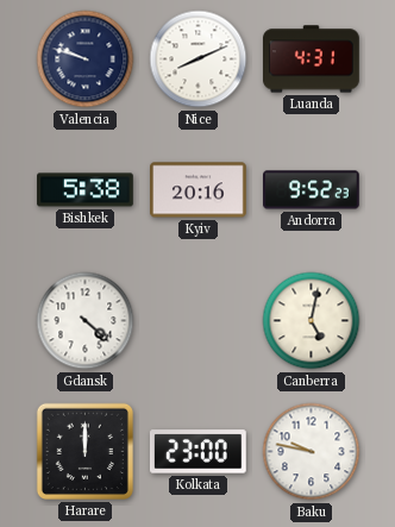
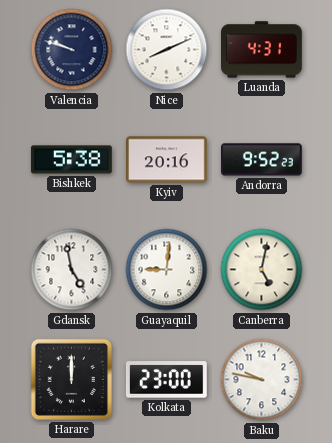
Gdansk: 4:22 -> 4:58 (72, 270)
Guayaquil: none -> 9:01 (167, 270)
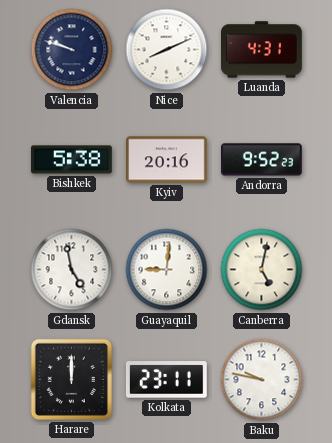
Kolkata: 23:00 -> 23:11 (166, 380)
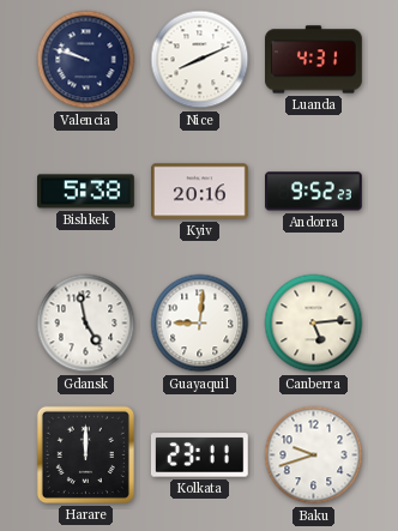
Canberra: 5:02 -> 5:14 (314, 324)
Baku: 9:47 -> 9:42 (314, 455)
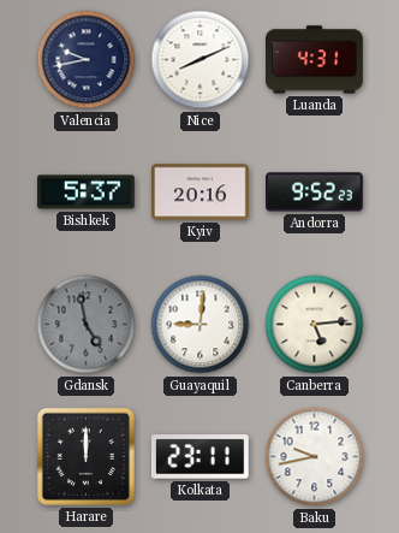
Valencia: 9:48 -> 9:43 (87, 60)
Bishkek: 5:38 -> 5:37 (87, 193)
Gdansk dial: white -> grey (87, 325)
Baku: 9:42 -> 9:43 (315, 457)
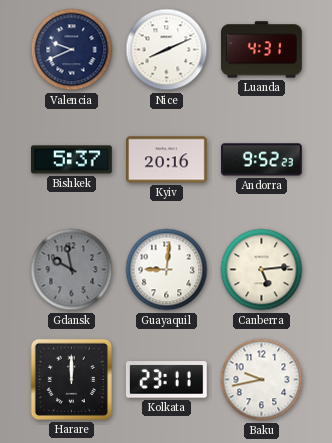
Valencia: 9:43 -> 9:41 (72, 50)
Gdansk: 4:58 -> 9:58 (72, 270)
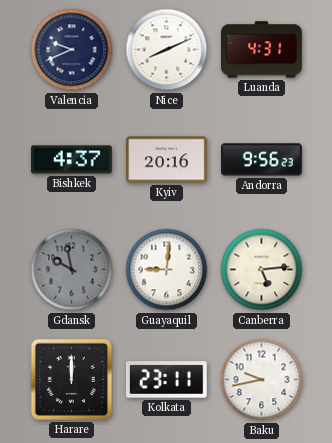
Bishkek: 5:37 -> 4:37 (72, 160)
Andorra: 9:52 -> 9:56 (262, 160)
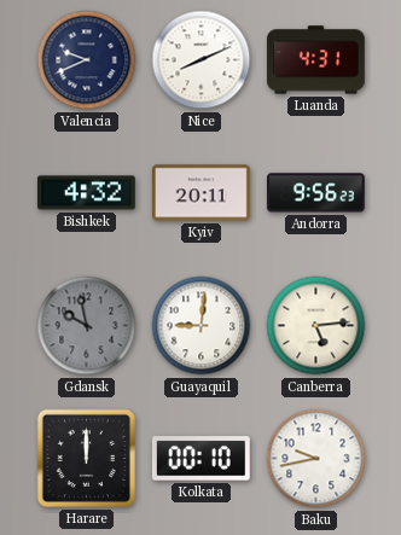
Bishkek: 4:37 -> 4:32 (87, 193)
Kyiv: 20:16 -> 20:11 (202, 193)
Kolkata: 23:11 -> 00:10 (200, 459)
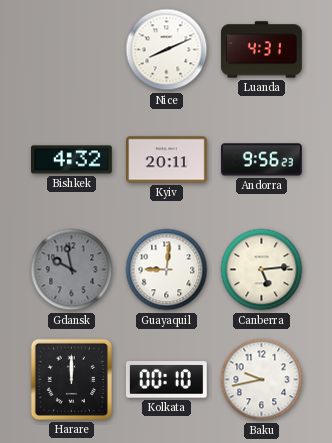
Valencia: 9:41 -> none (87, 60)
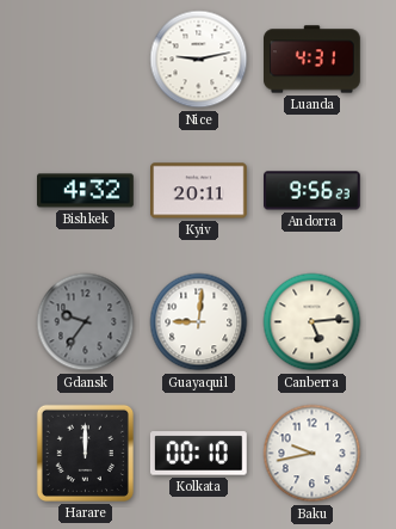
Nice: 8:11 -> 9:13 (199, 60)
Gdansk: 9:58 -> 9:36 (86, 322)
